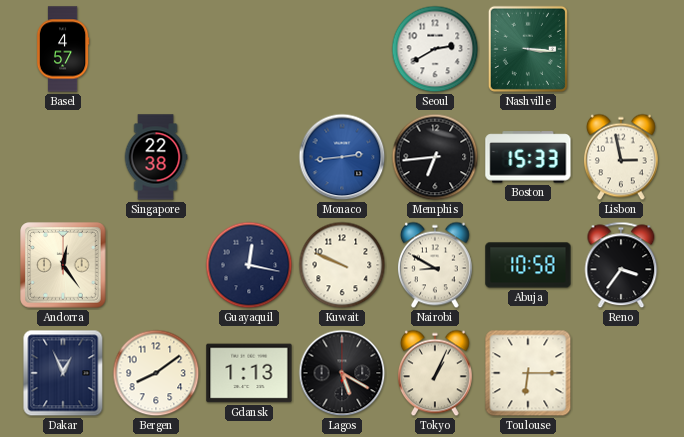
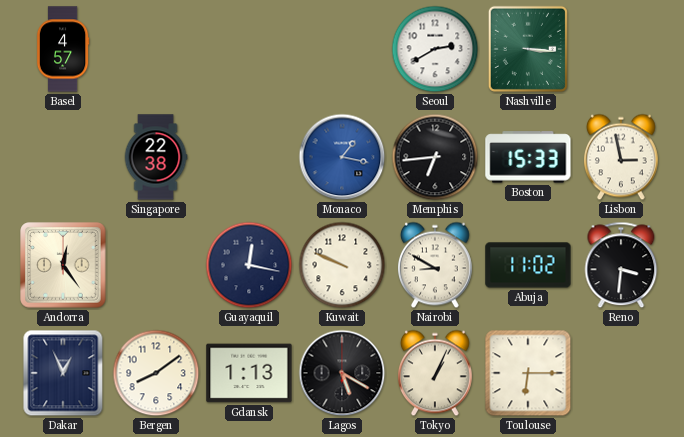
Monaco: 2:44 -> 1:17 (342, 157)
Abuja: 10:58 -> 11:02 (528, 265)
Reno: 3:36 -> 3:31 (621, 265)
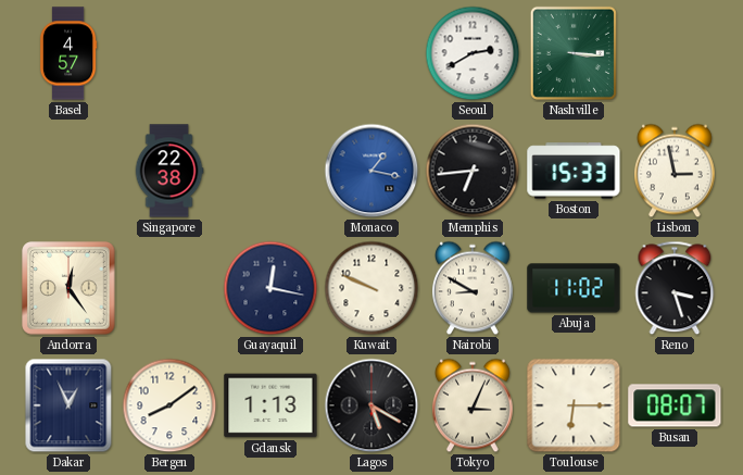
Reno: 3:31 -> 3:27 (675, 288)
Tokyo: 1:04 -> 3:04 (473, 405)
Busan: none -> 08:07 (675, 405)
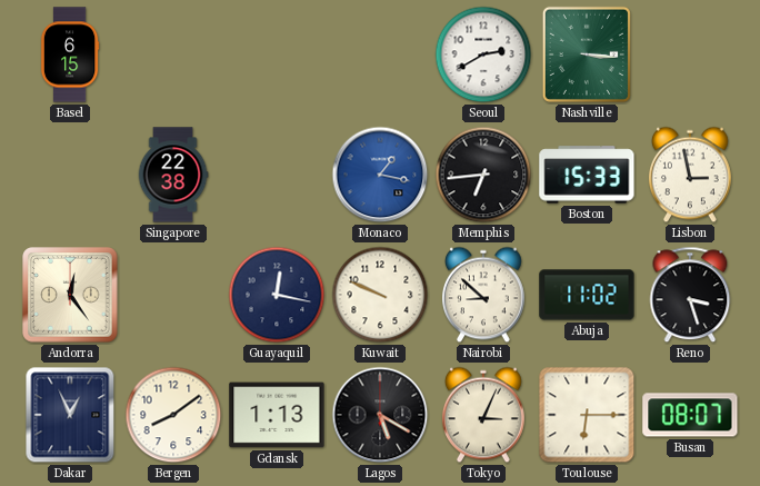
Basel: 4:57 -> 6:15 (70, 54)
Nairobi: 8:50 -> 8:52 (483, 295)
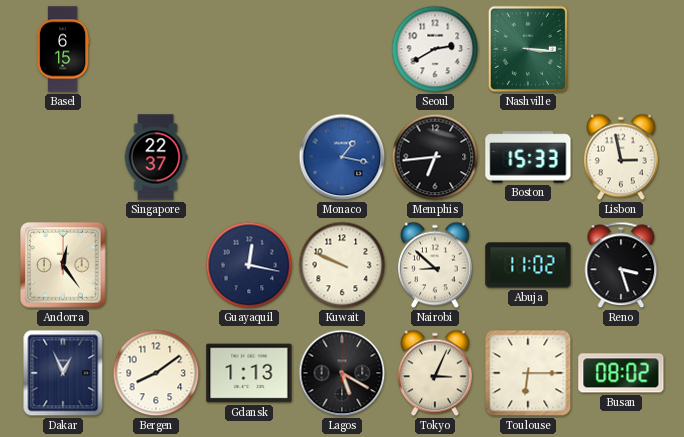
Singapore: 22:38 -> 22:37 (156, 157)
Busan: 08:07 -> 08:02 (621, 373)
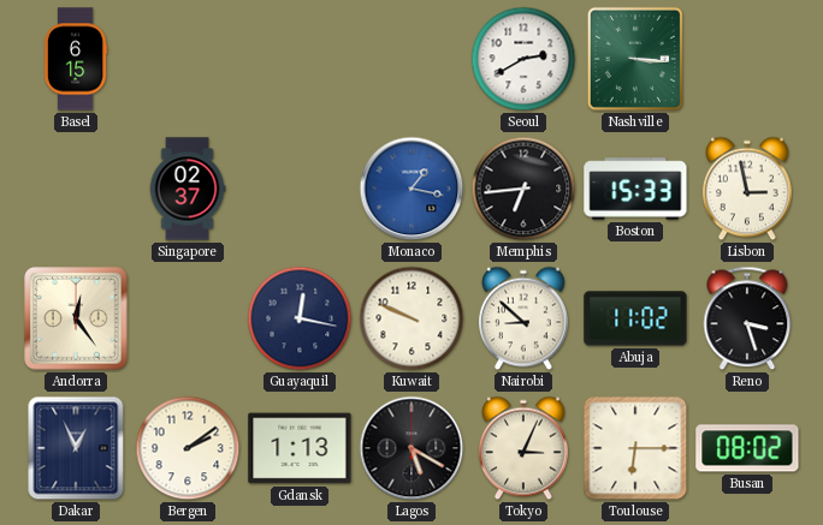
Singapore: 22:37 -> 02:37 (188, 189)
Bergen: 8:09 -> 2:09 (188, 448)
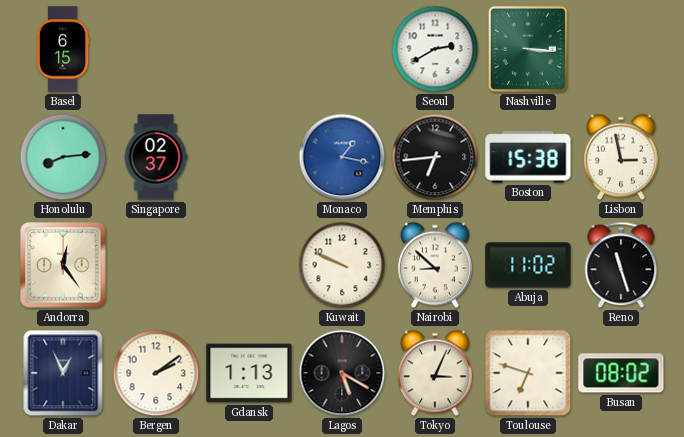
Honolulu: none -> 8:14 (63, 157)
Boston: 15:33 -> 15:38 (528, 157)
Guayaquil: 12:17 -> none (300, 318)
Reno: 3:27 -> 11:27 (621, 265)
Toulouse: 6:15 -> 6:48 (528, 373)
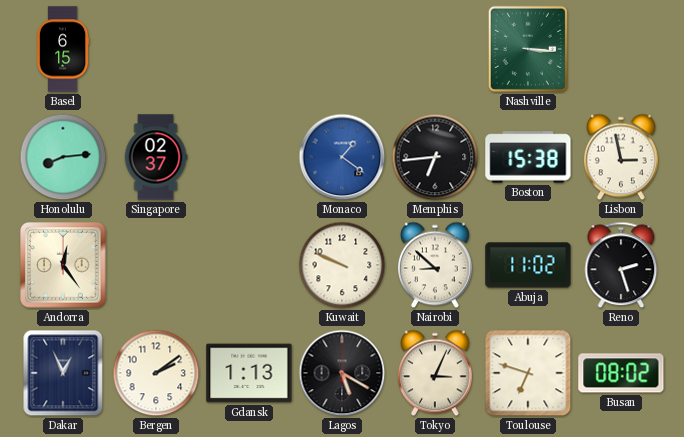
Seoul: 2:40 -> none (435, 49)
Monaco: 1:17 -> 1:21 (342, 157)
Reno: 11:27 -> 2:27 (621, 265)
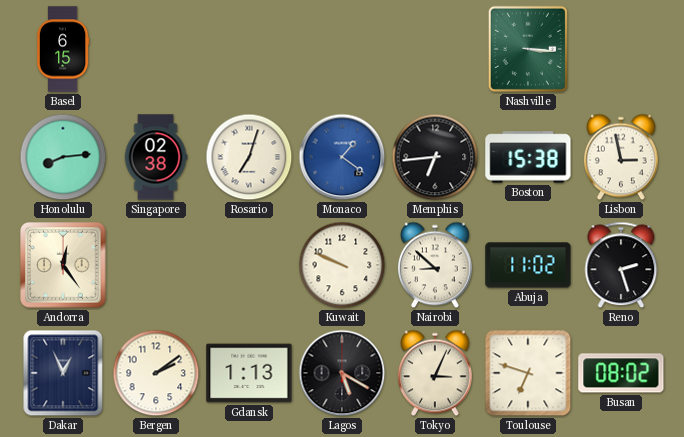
Singapore: 02:37 -> 02:38 (156, 157)
Rosario: none -> 7:03 (249, 157)
